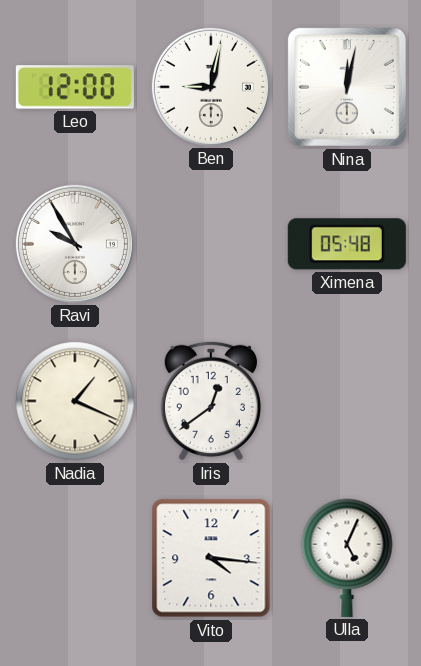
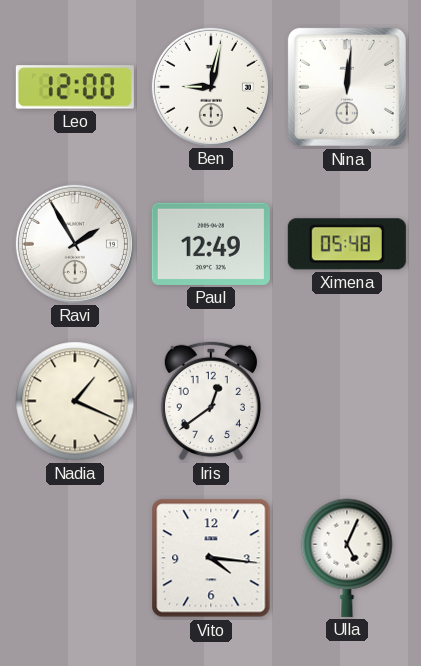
Nina: 12:02 -> 12:01 (347, 87)
Ravi: 9:55 -> 1:55 (75, 244)
Paul: none -> 12:49 (211, 244)
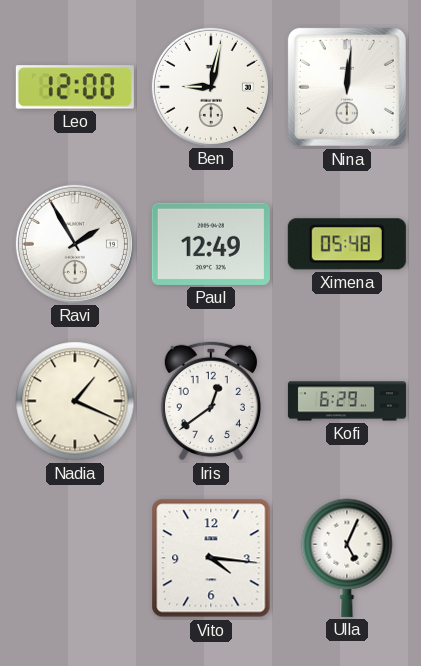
Kofi: none -> 6:29 (347, 401)
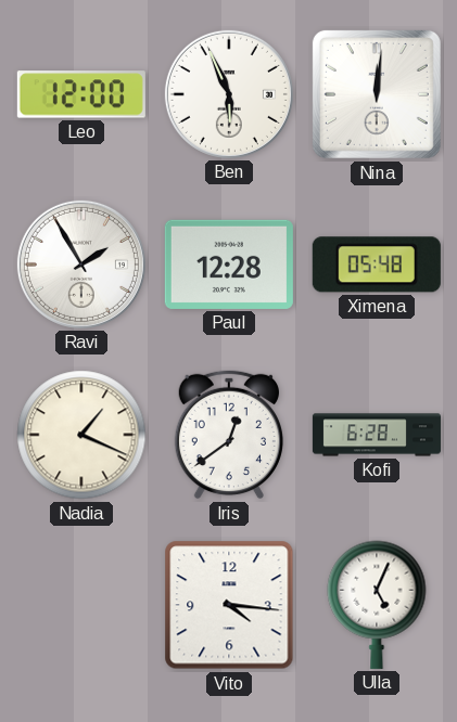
Ben: 9:02 -> 5:56 (229, 94)
Paul: 12:49 -> 12:28 (229, 265)
Kofi: 6:29 -> 6:28 (377, 435)
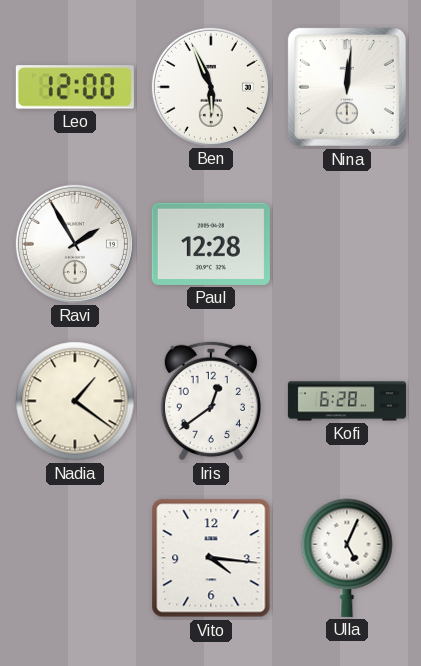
Ximena: 05:48 -> none (377, 265)
Nadia: 1:19 -> 1:21 (75, 401)
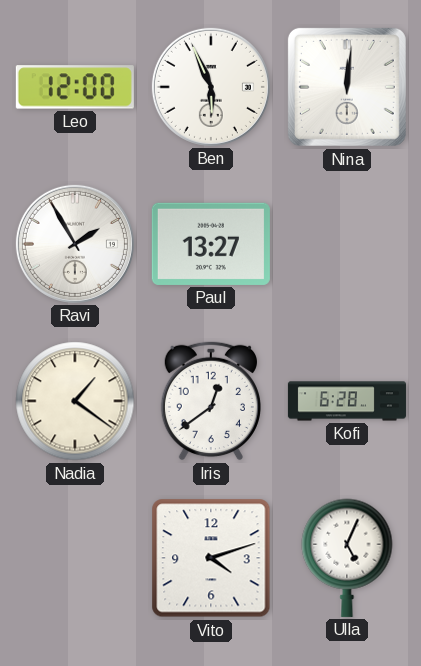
Paul: 12:28 -> 13:27 (211, 244)
Vito: 4:16 -> 4:12 (211, 558)
